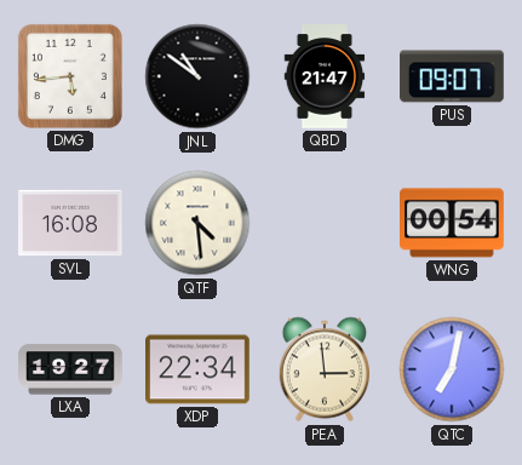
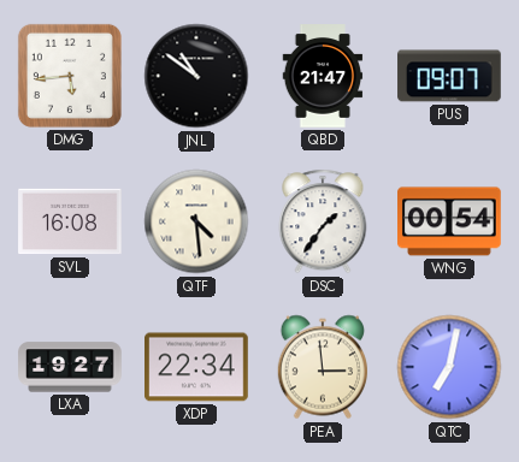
DSC: none -> 1:36 (323, 221)
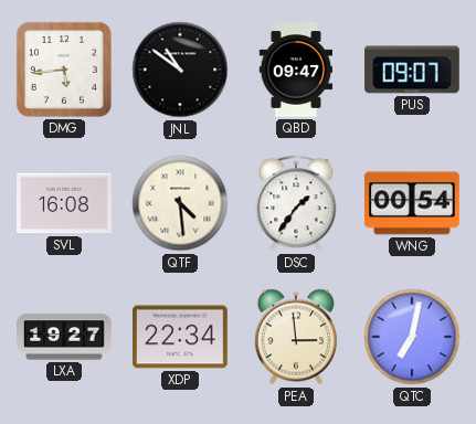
QBD: 21:47 -> 09:47 (296, 70)
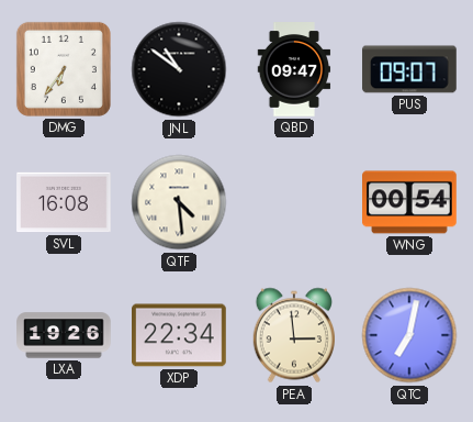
DMG: 5:44 -> 6:36 (64, 69)
DSC: 1:36 -> none (296, 203)
LXA: 19:27 -> 19:26 (64, 335)
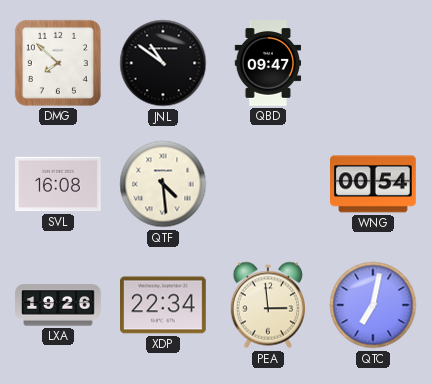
DMG: 6:36 -> 7:52 (58, 63)
PUS: 09:07 -> none (409, 69)
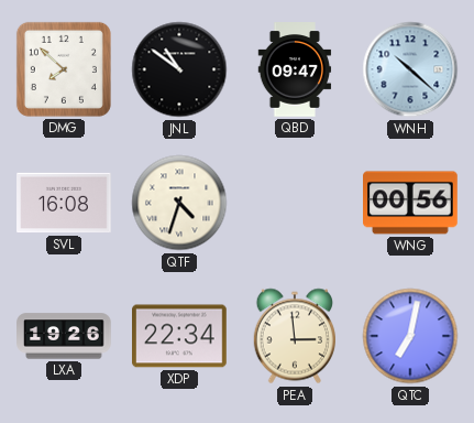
WNH: none -> 10:22 (410, 69)
QTF: 4:29 -> 4:33 (179, 203)
WNG: 00:54 -> 00:56 (411, 203)
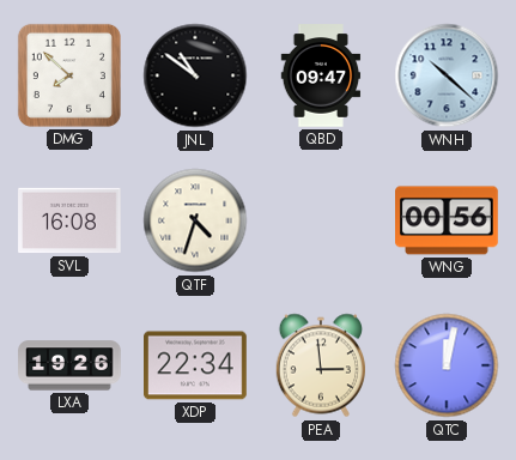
QTC: 7:02 -> 12:02 (447, 365)
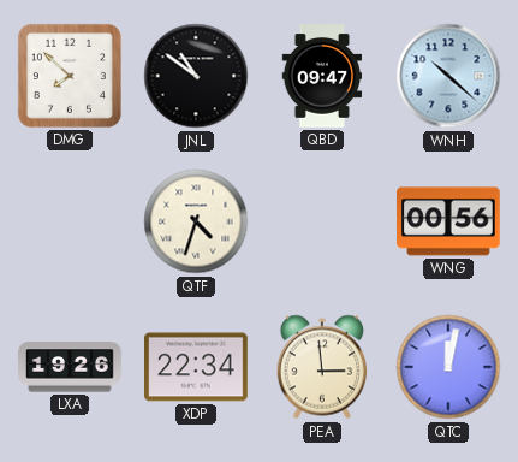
SVL: 16:08 -> none (69, 220)
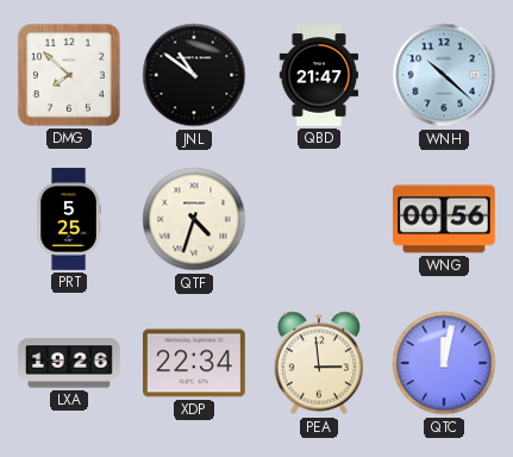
QBD: 09:47 -> 21:47 (319, 75)
PRT: none -> 5:25 (69, 219)
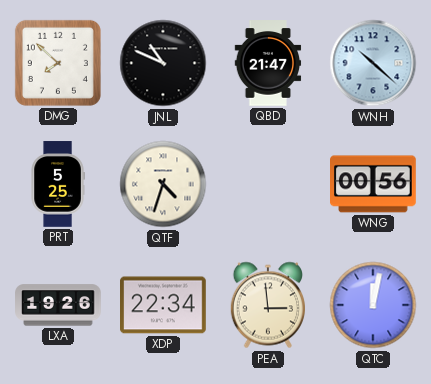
JNL: 10:51 -> 10:49 (163, 63)
